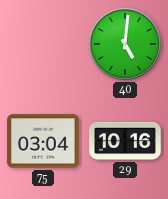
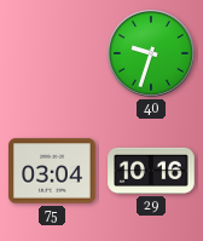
40: 5:01 -> 9:33 (152, 54)
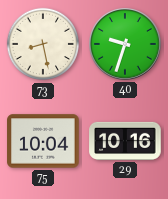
73: none -> 8:28 (43, 44)
75: 03:04 -> 10:04 (43, 141)
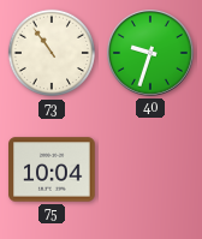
73: 8:28 -> 10:54 (52, 53)
29: 10:16 -> none (125, 141)
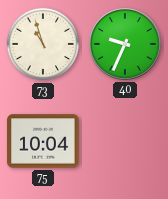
73: 10:54 -> 10:57 (43, 44)
40: 9:33 -> 9:34 (126, 45)
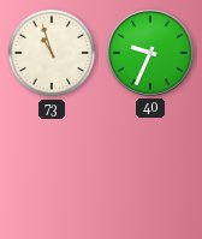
75: 10:04 -> none (43, 141)
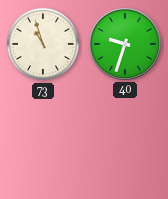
40: 9:34 -> 9:33 (126, 45)
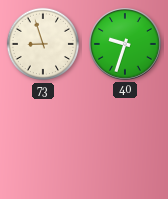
73: 10:57 -> 8:57 (43, 44)
